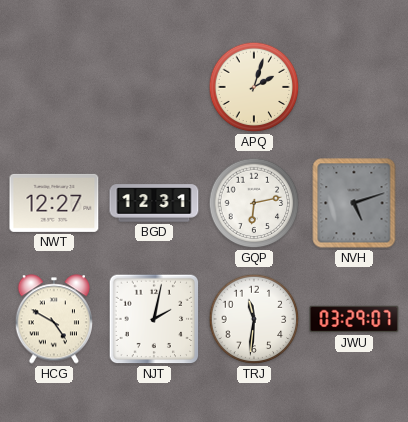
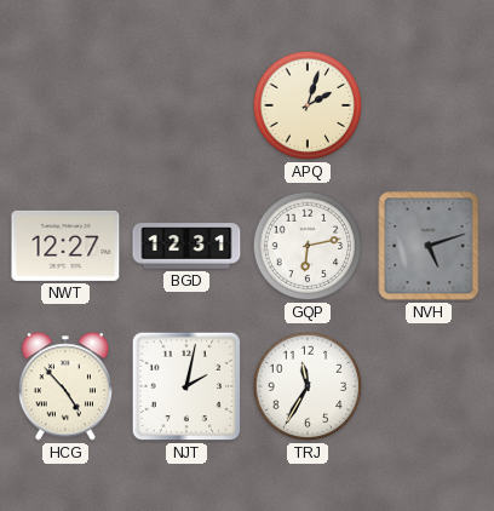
HCG: 4:50 -> 4:53 (64, 386)
TRJ: 11:31 -> 11:35 (308, 386)
JWU: 03:29 -> none (354, 319)
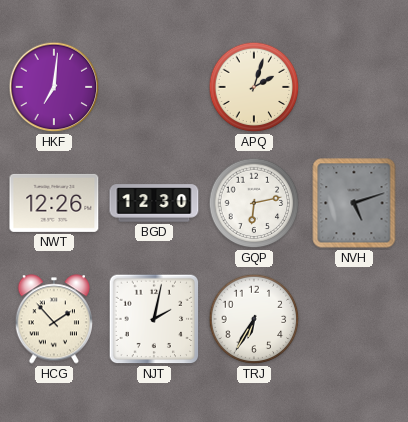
HKF: none -> 7:01 (54, 87)
NWT: 12:27 -> 12:26 (54, 203)
BGD: 12:31 -> 12:30 (154, 203)
HCG: 4:53 -> 1:53 (53, 319)
TRJ: 11:35 -> 6:35 (254, 319)
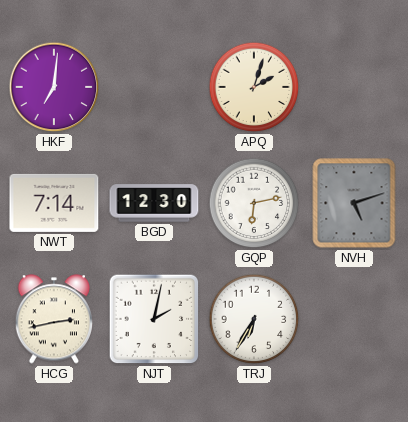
NWT: 12:26 -> 7:14 (54, 203)
HCG: 1:53 -> 2:43 (53, 319)
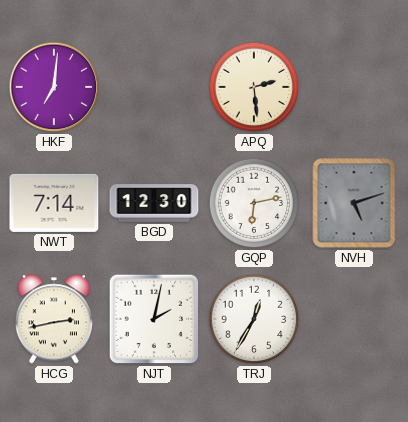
APQ: 2:03 -> 2:29 (254, 87)
TRJ: 6:35 -> 12:35 (254, 319)
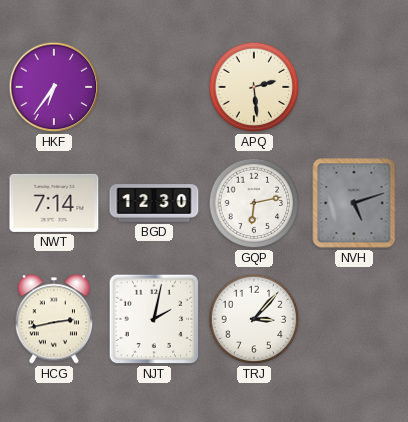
HKF: 7:01 -> 6:36 (54, 87)
TRJ: 12:35 -> 3:07 (254, 319)
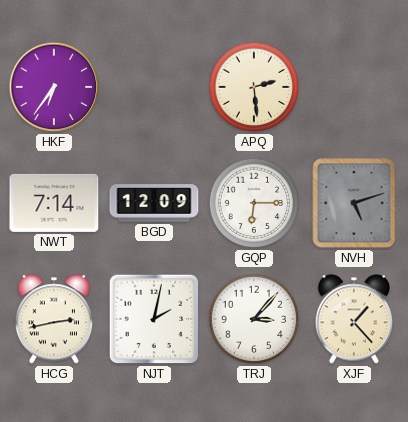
BGD: 12:30 -> 12:09 (154, 203)
GQP: 6:13 -> 6:15 (254, 203)
XJF: none -> 1:23 (353, 319)
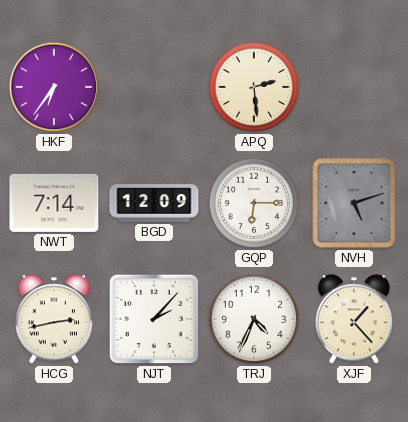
NJT: 2:02 -> 2:07 (154, 319)
TRJ: 3:07 -> 4:34 (254, 319)
